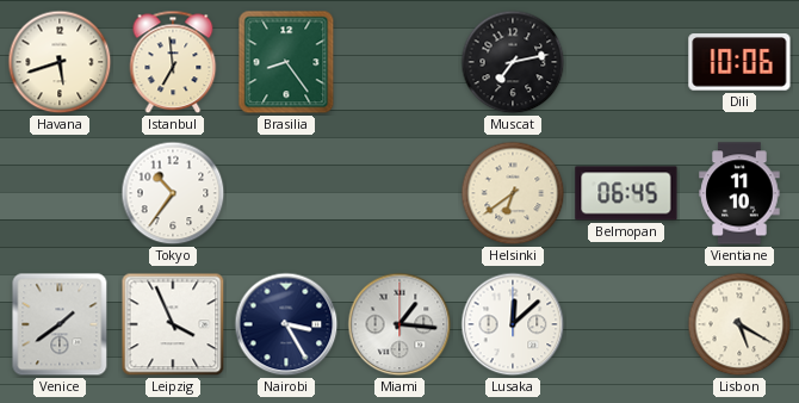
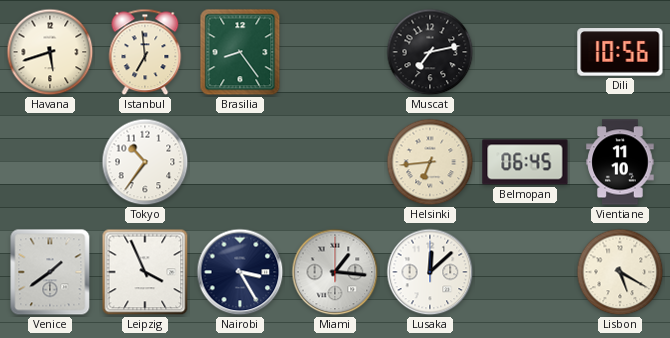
Dili: 10:06 -> 10:56 (620, 52)
Helsinki: 6:39 -> 6:44 (430, 162)
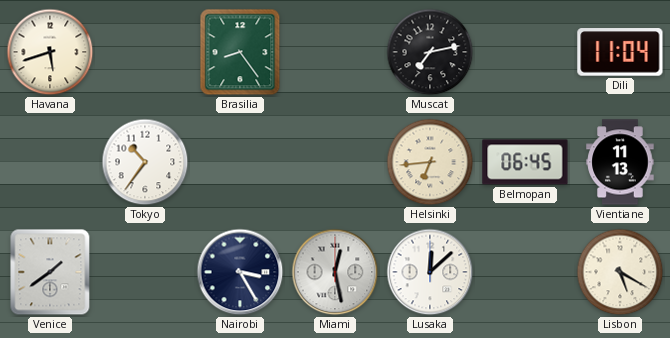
Istanbul: 6:59 -> none (145, 52)
Dili: 10:56 -> 11:04 (620, 52)
Vientiane: 11:10 -> 11:13 (620, 162)
Leipzig: 3:56 -> none (145, 272)
Miami: 1:16 -> 12:28 (335, 272)
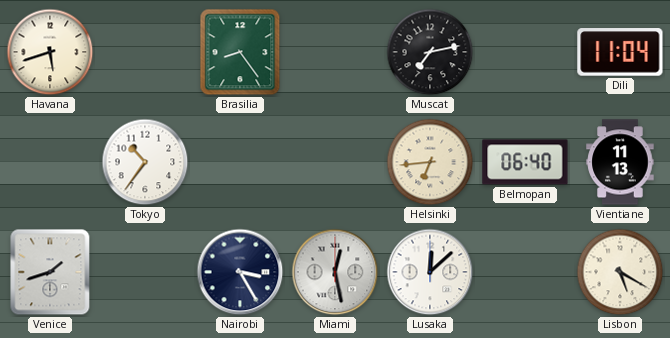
Belmopan: 06:45 -> 06:40 (525, 162)
Venice: 1:39 -> 1:42 (50, 272)
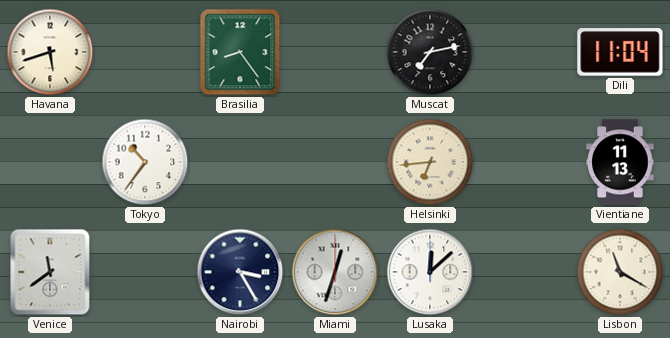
Belmopan: 06:40 -> none (525, 162)
Venice: 1:42 -> 11:39 (50, 272)
Miami: 12:28 -> 12:33 (335, 272)
Lisbon: 5:20 -> 11:20 (620, 272)
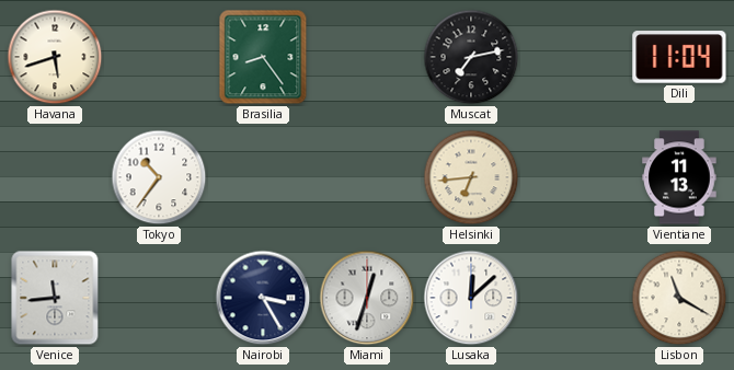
Venice: 11:39 -> 11:44 (55, 298)
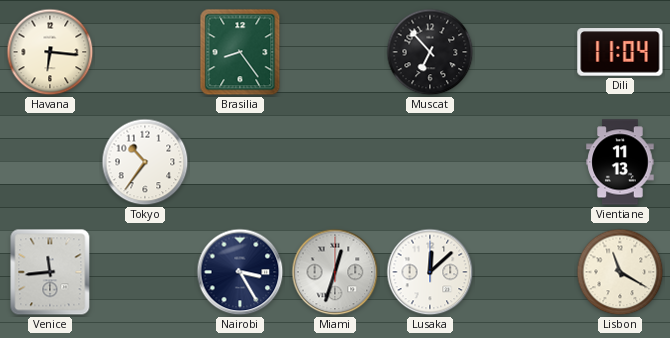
Havana: 5:42 -> 6:16 (50, 52)
Muscat: 7:13 -> 6:53 (430, 52)
Helsinki: 6:44 -> none (471, 177)
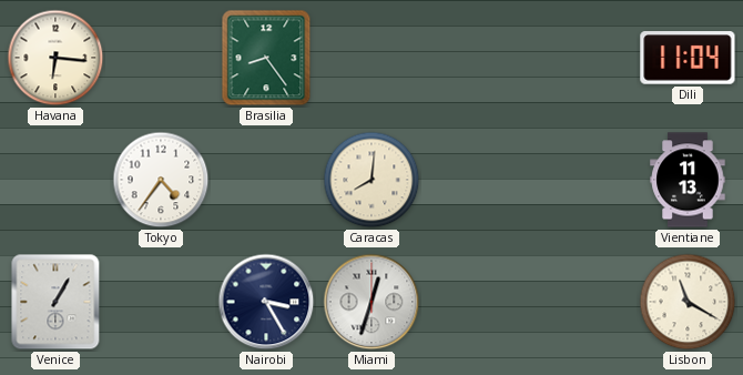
Muscat: 6:53 -> none (430, 52)
Tokyo: 10:36 -> 4:36 (161, 180)
Caracas: none -> 8:01 (371, 180)
Venice: 11:44 -> 1:05 (55, 302)
Lusaka: 12:08 -> none (430, 272)
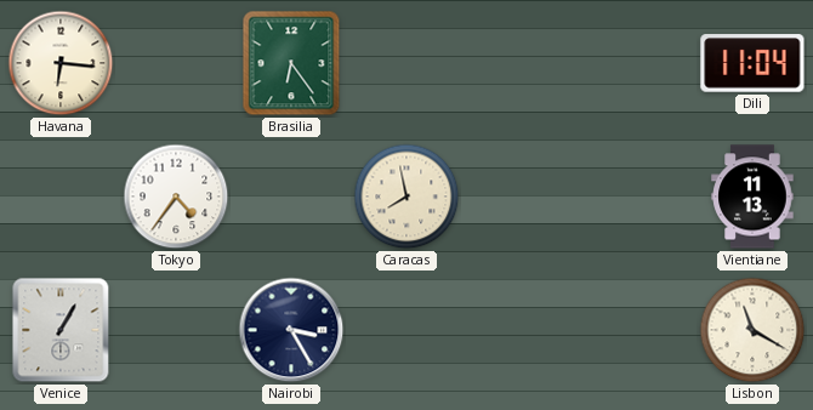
Brasilia: 8:24 -> 6:24 (291, 63)
Caracas: 8:01 -> 7:58 (406, 197)
Miami: 12:33 -> none (371, 302)
